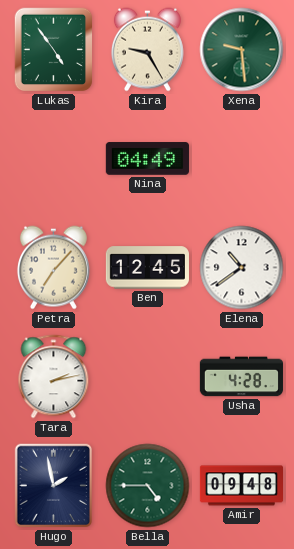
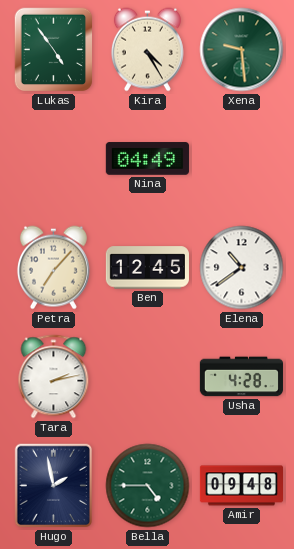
Kira: 9:25 -> 4:25 (147, 50)
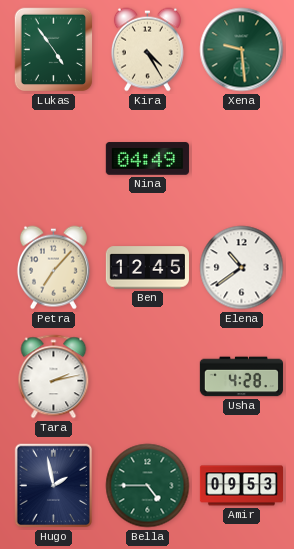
Amir: 09:48 -> 09:53 (241, 486)
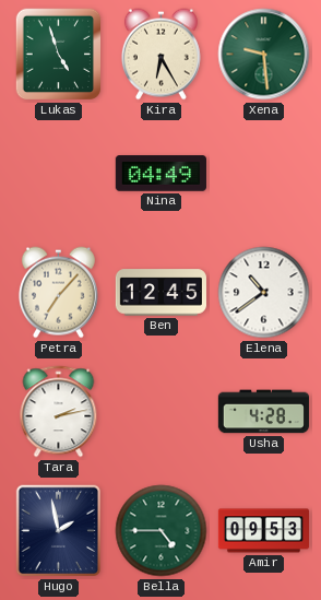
Lukas: 4:54 -> 4:57 (59, 55)
Kira: 4:25 -> 6:25 (160, 55)
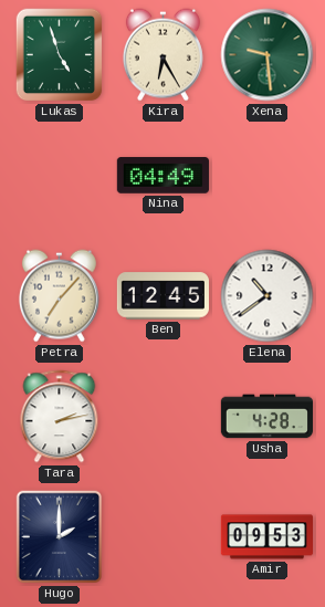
Hugo: 1:58 -> 2:00 (60, 537)
Bella: 4:45 -> none (162, 531)
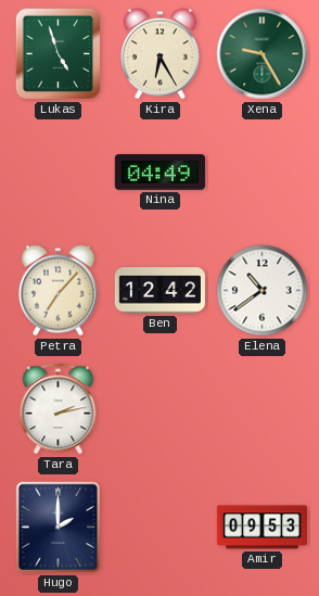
Xena: 9:29 -> 9:25 (263, 54)
Ben: 12:45 -> 12:42 (159, 291)
Usha: 4:28 -> none (266, 417)
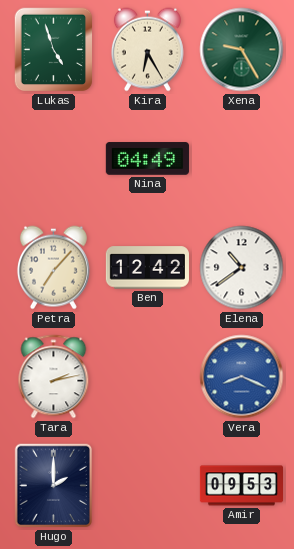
Vera: none -> 8:19 (242, 377)
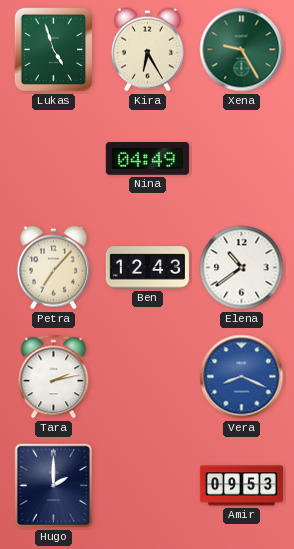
Ben: 12:42 -> 12:43 (147, 268)
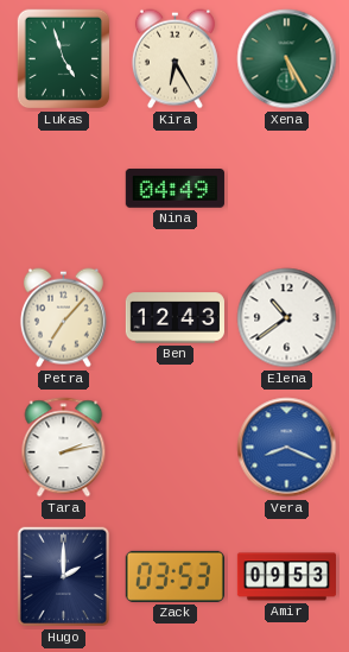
Xena: 9:25 -> 5:25 (287, 59)
Zack: none -> 03:53 (174, 576)
